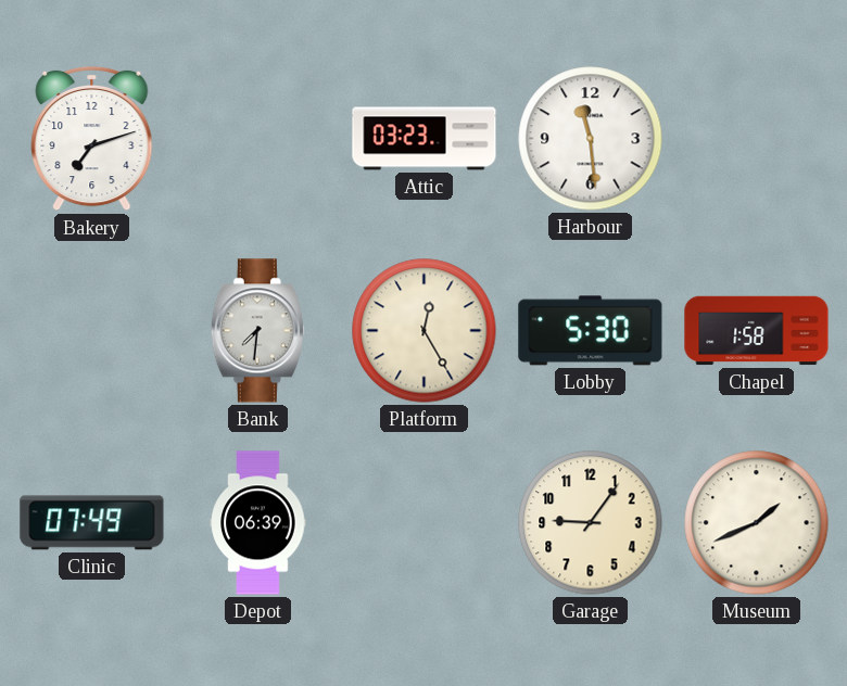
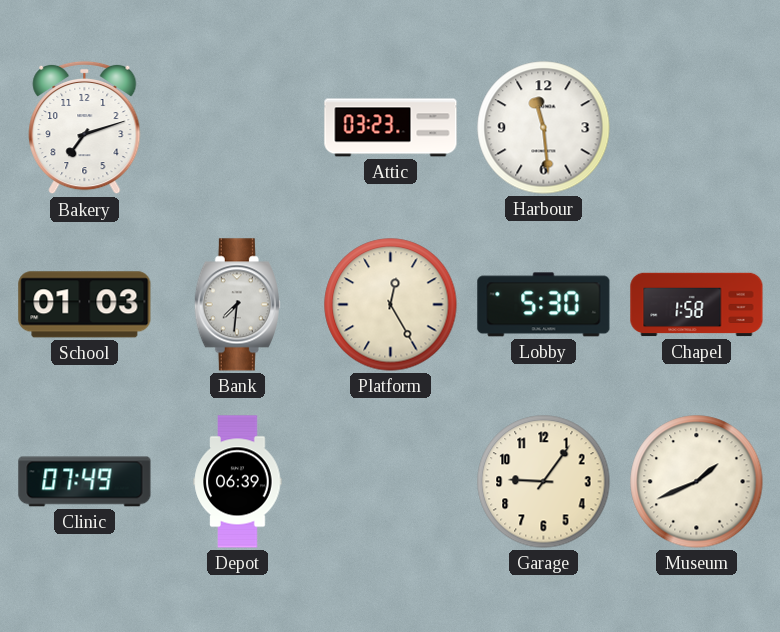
School: none -> 01:03 (85, 305)
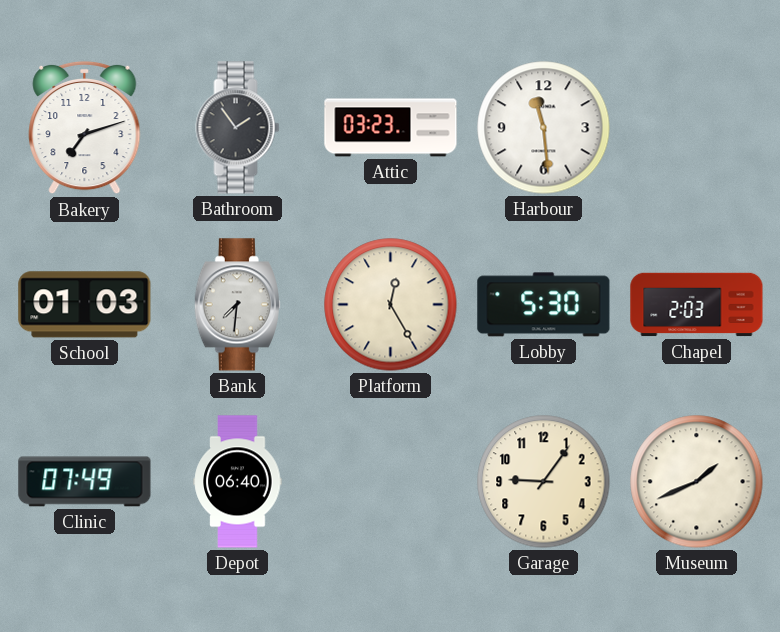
Bathroom: none -> 1:54 (238, 128)
Chapel: 1:58 -> 2:03 (697, 305)
Depot: 06:39 -> 06:40 (238, 482)
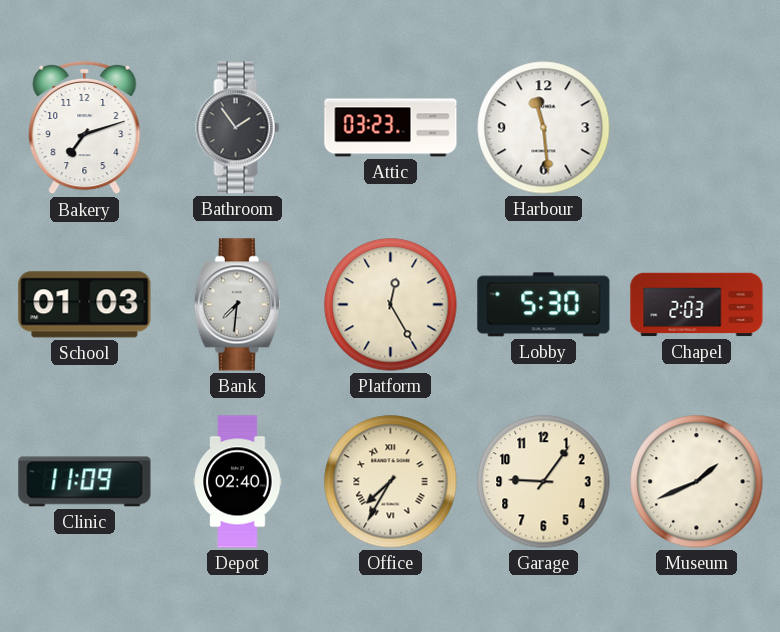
Clinic: 07:49 -> 11:09 (85, 482)
Depot: 06:40 -> 02:40 (238, 482)
Office: none -> 7:35 (391, 482)
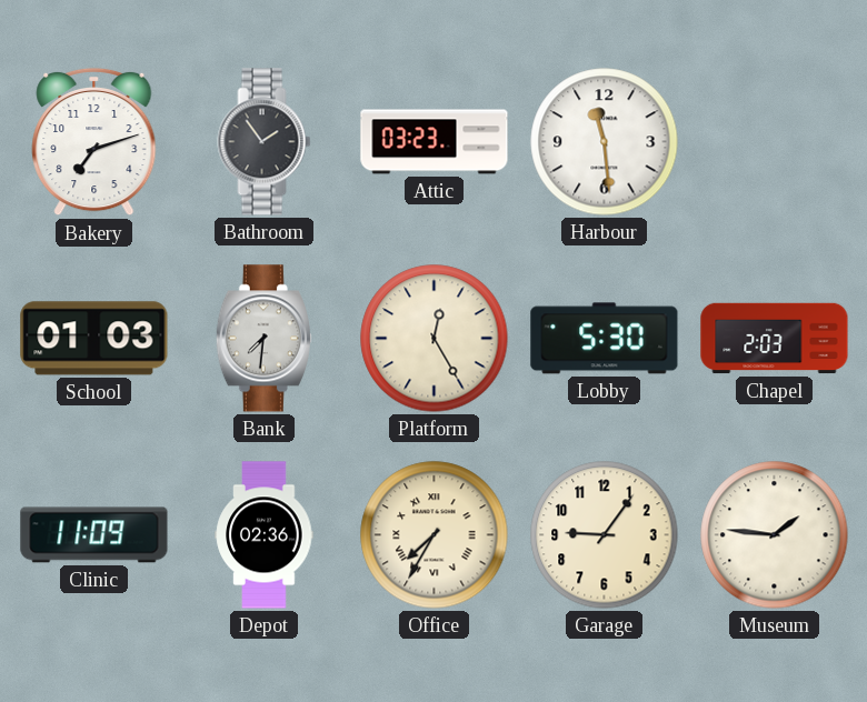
Depot: 02:40 -> 02:36 (265, 535)
Museum: 1:41 -> 1:46 (775, 535)
